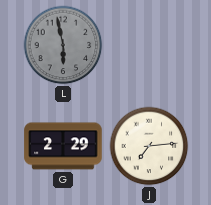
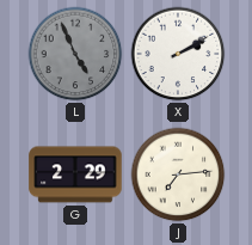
L: 5:58 -> 4:56 (75, 54)
X: none -> 2:10 (178, 54)
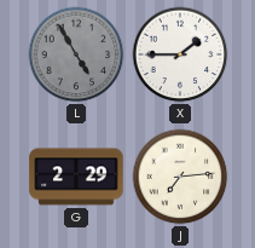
L: 4:56 -> 4:55 (76, 54)
X: 2:10 -> 1:45 (180, 54)
